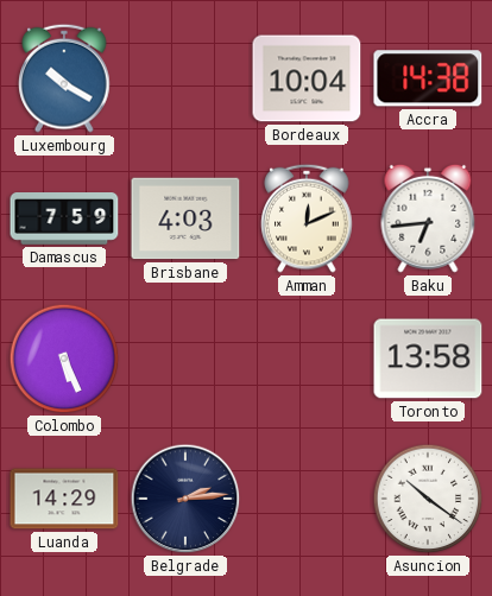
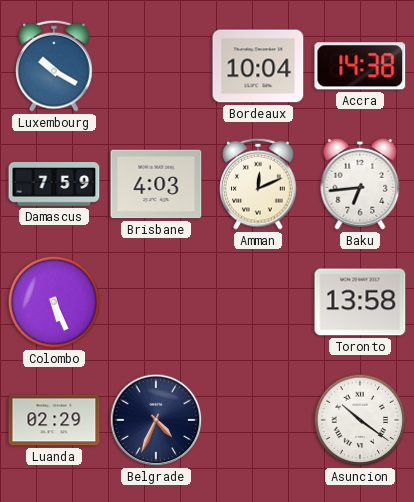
Luanda: 14:29 -> 02:29 (54, 420)
Belgrade: 2:14 -> 4:34 (156, 420)
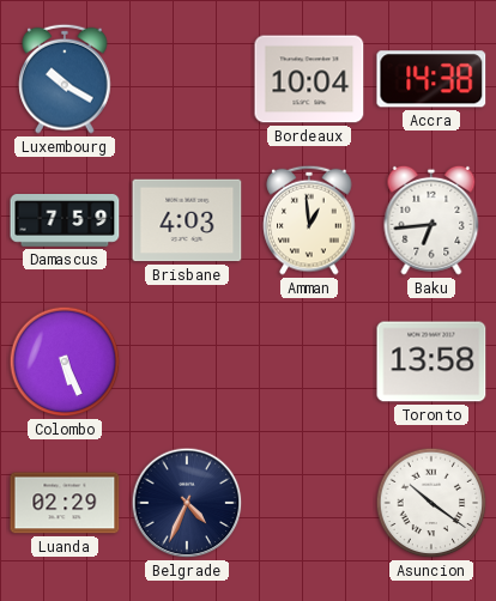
Amman: 12:11 -> 12:59 (309, 220)
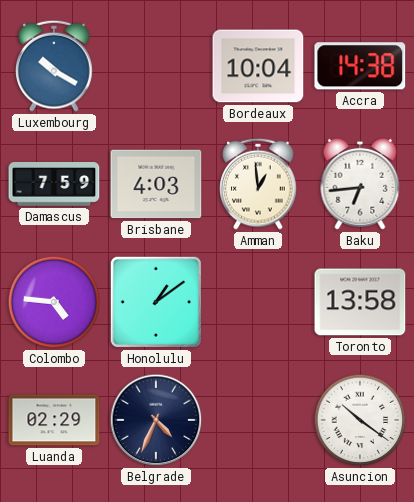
Colombo: 5:26 -> 4:46 (54, 302)
Honolulu: none -> 1:09 (156, 302)
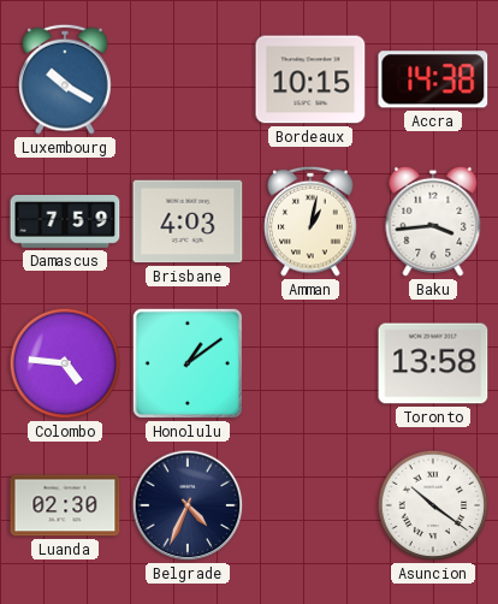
Bordeaux: 10:04 -> 10:15 (310, 79)
Amman: 12:59 -> 1:02 (310, 221)
Baku: 6:44 -> 3:44 (433, 221)
Luanda: 02:29 -> 02:30 (65, 505)
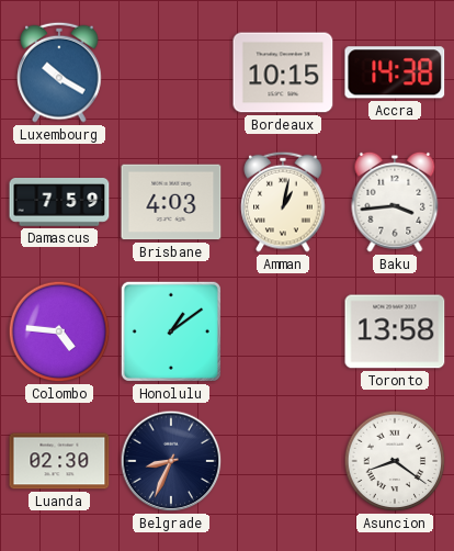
Belgrade: 4:34 -> 8:34 (171, 461)
Asuncion: 10:21 -> 8:21 (395, 461)
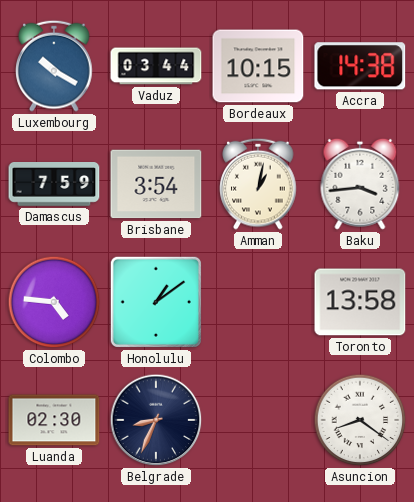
Vaduz: none -> 03:44 (156, 66)
Brisbane: 4:03 -> 3:54 (156, 184)
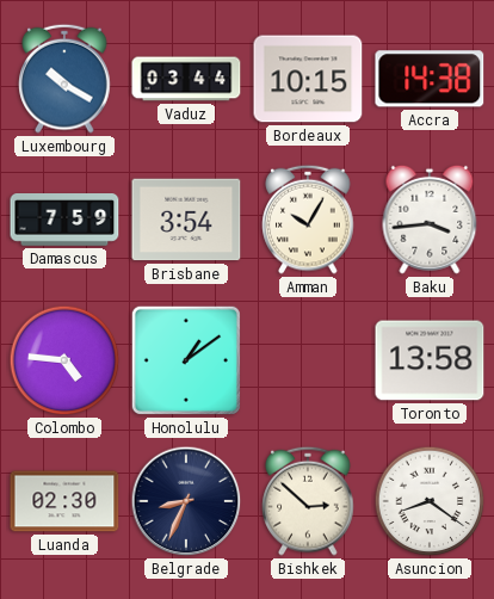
Amman: 1:02 -> 10:05 (308, 220)
Bishkek: none -> 2:52 (308, 501)
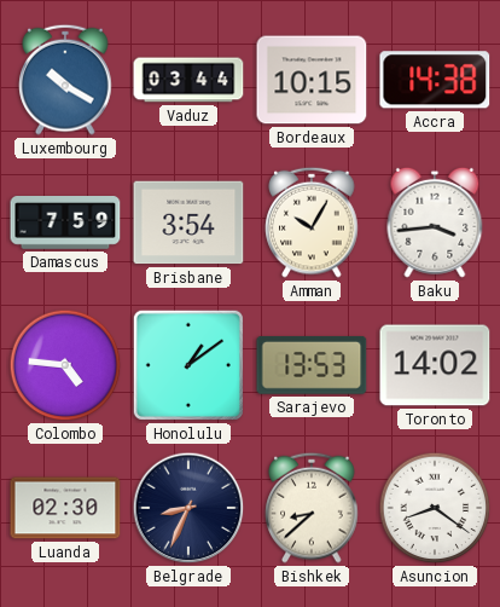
Sarajevo: none -> 13:53 (312, 365)
Toronto: 13:58 -> 14:02 (435, 365)
Bishkek: 2:52 -> 8:38 (312, 508)
